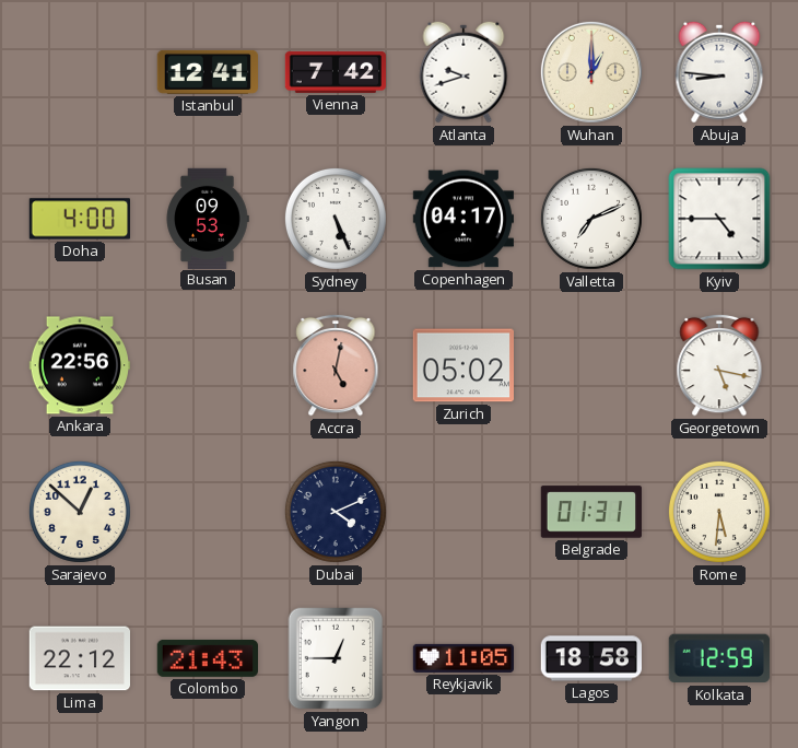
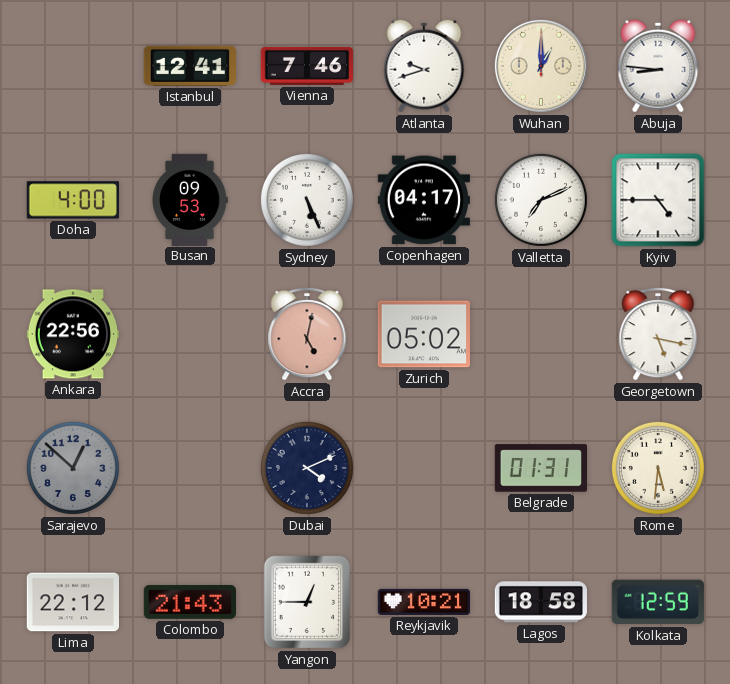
Vienna: 7:42 -> 7:46 (307, 66)
Sarajevo dial: cream -> grey (73, 468)
Reykjavik: 11:05 -> 10:21 (424, 602)
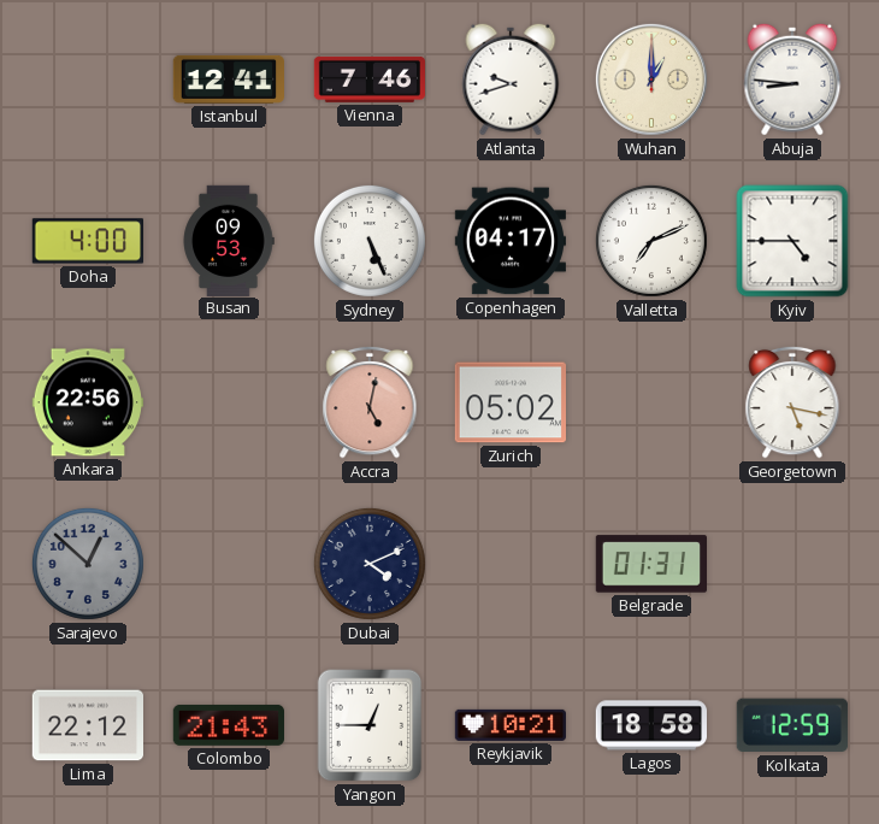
Rome: 5:31 -> none (658, 468)
